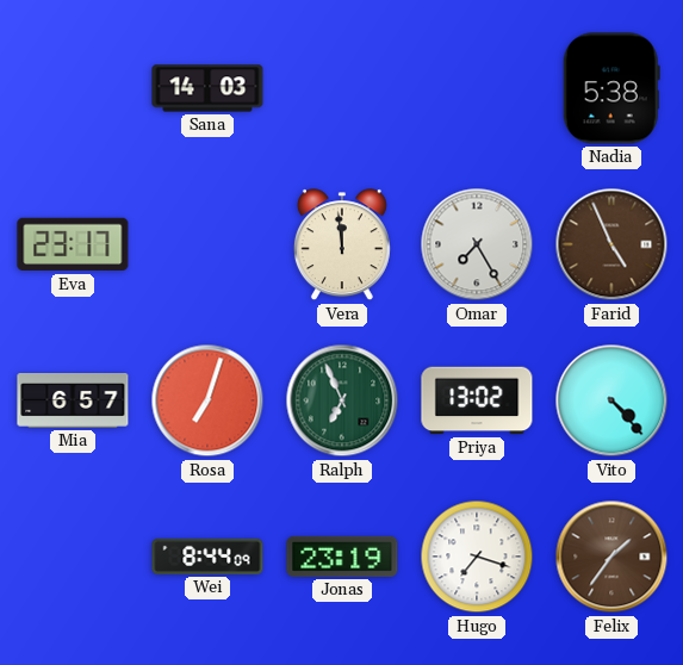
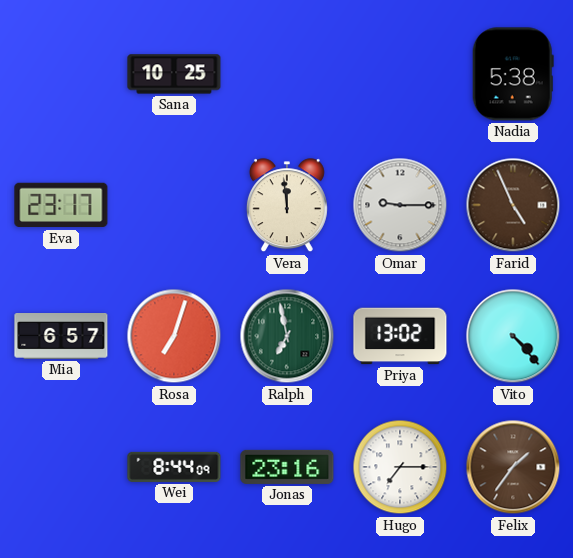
Sana: 14:03 -> 10:25 (174, 74)
Omar: 7:25 -> 9:15 (400, 205)
Ralph: 6:56 -> 6:58 (287, 336)
Jonas: 23:19 -> 23:16 (287, 467)
Hugo: 7:18 -> 7:15 (400, 467)
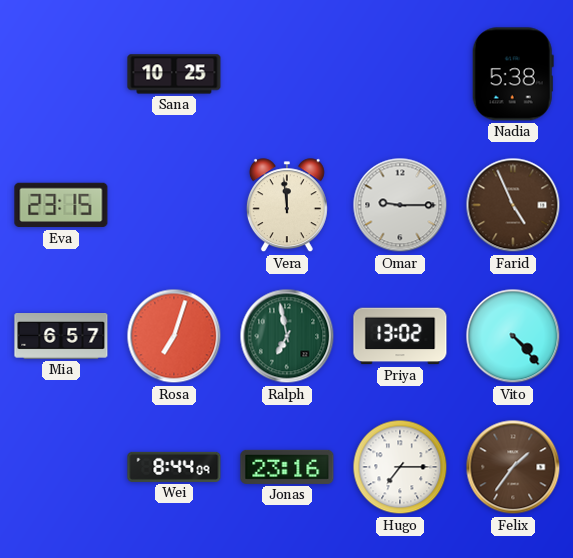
Eva: 23:17 -> 23:15 (61, 205)
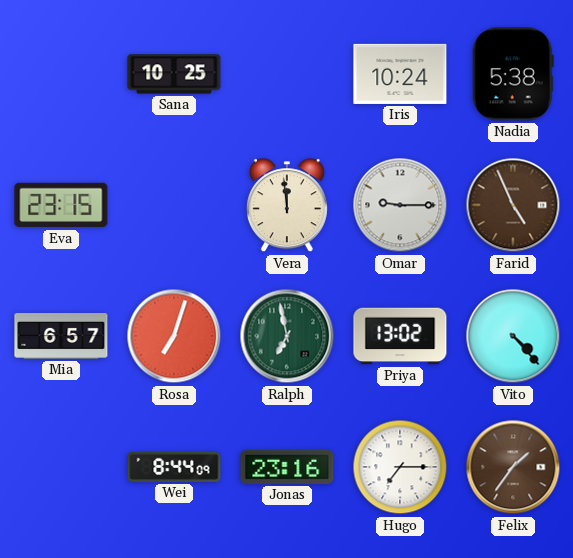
Iris: none -> 10:24 (400, 74)
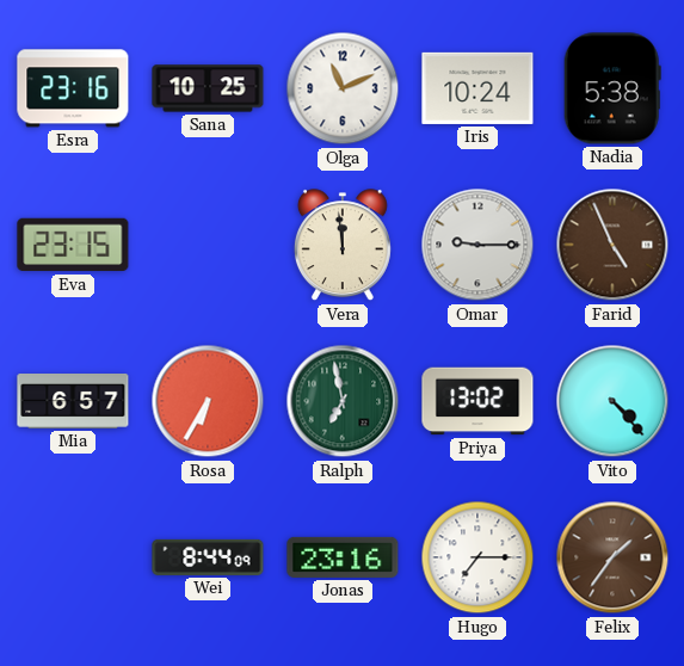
Esra: none -> 23:16 (73, 88)
Olga: none -> 11:11 (343, 88)
Rosa: 7:03 -> 6:35 (208, 401)
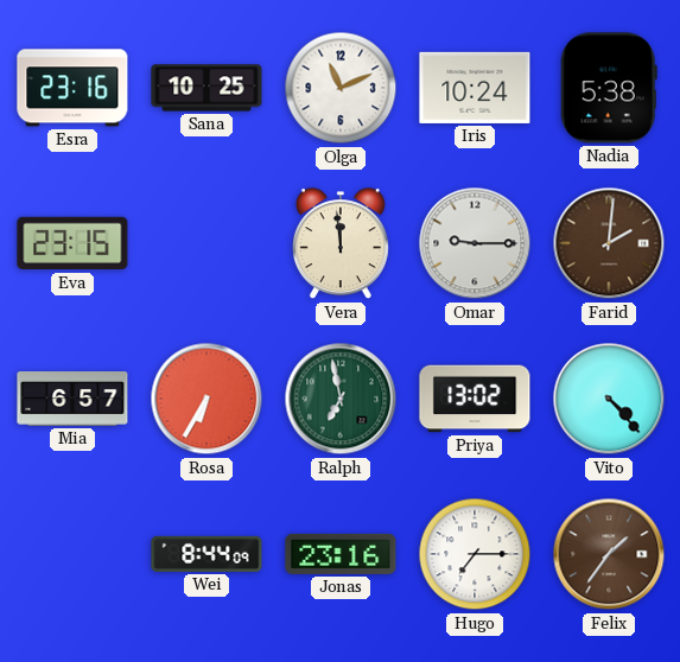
Farid: 4:56 -> 2:01 (609, 243)
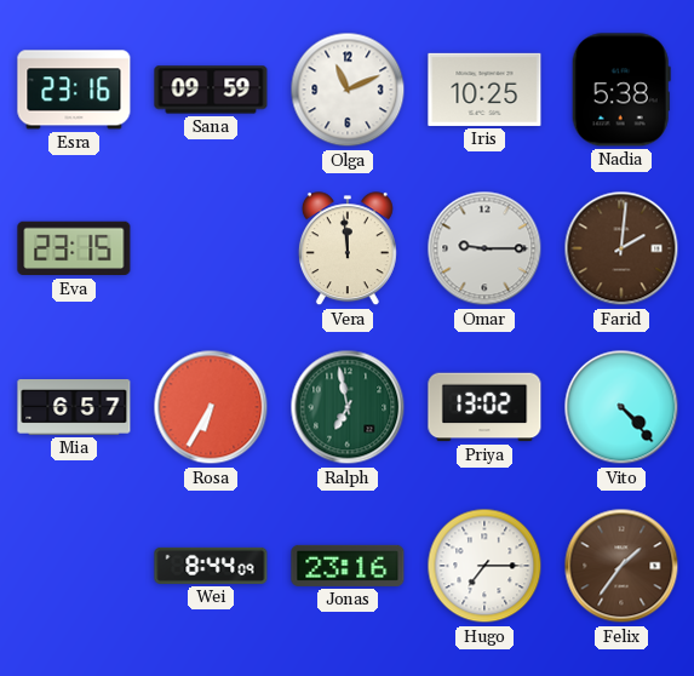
Sana: 10:25 -> 09:59 (211, 90)
Iris: 10:24 -> 10:25 (484, 90)
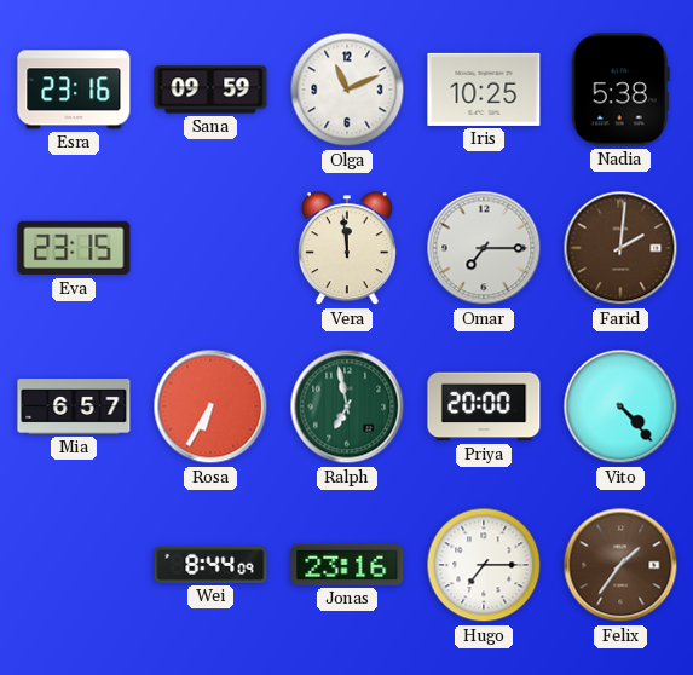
Omar: 9:15 -> 7:15 (484, 248)
Priya: 13:02 -> 20:00 (484, 406)
